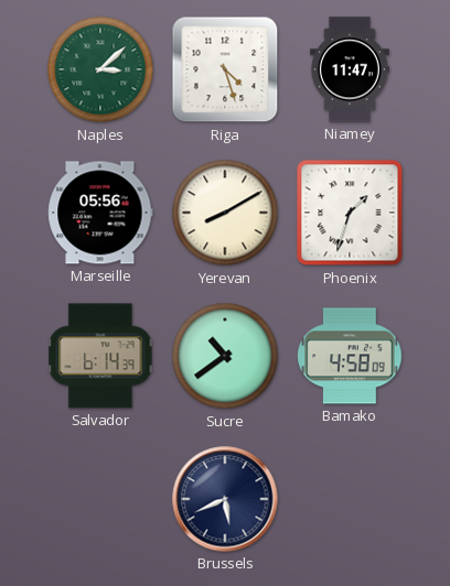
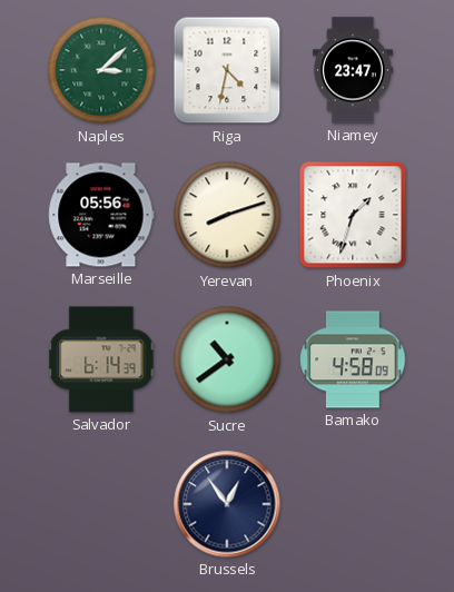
Riga: 4:27 -> 4:32 (227, 70)
Niamey: 11:47 -> 23:47 (353, 70)
Yerevan: 8:10 -> 8:12 (227, 215)
Brussels: 5:41 -> 12:54 (227, 504)
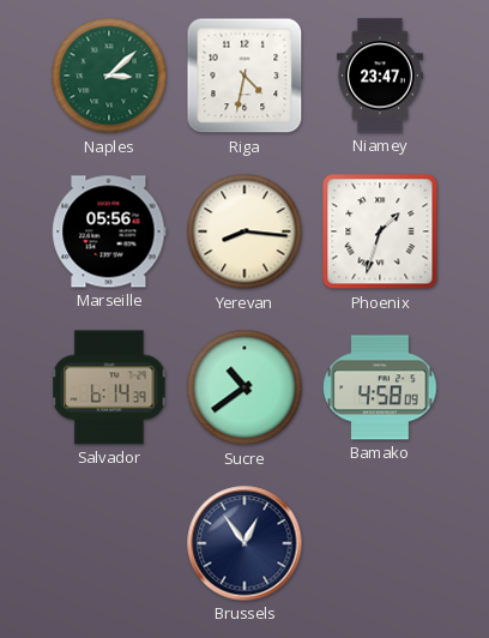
Yerevan: 8:12 -> 8:16 (244, 231)
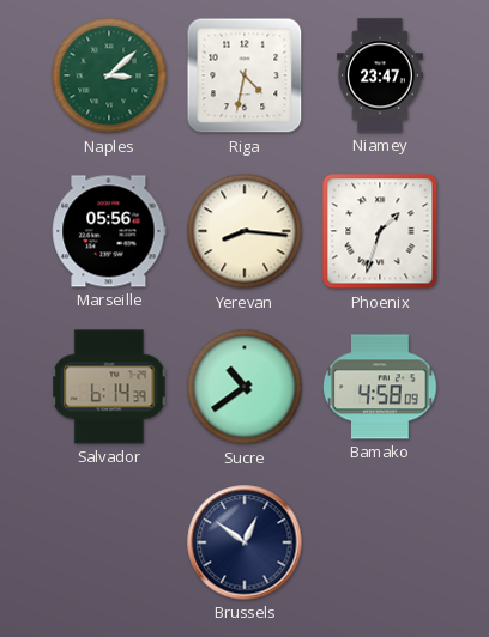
Brussels: 12:54 -> 12:51 (244, 542)
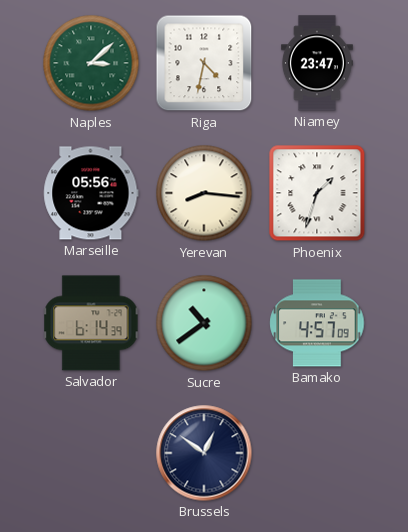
Bamako: 4:58 -> 4:57 (317, 323)
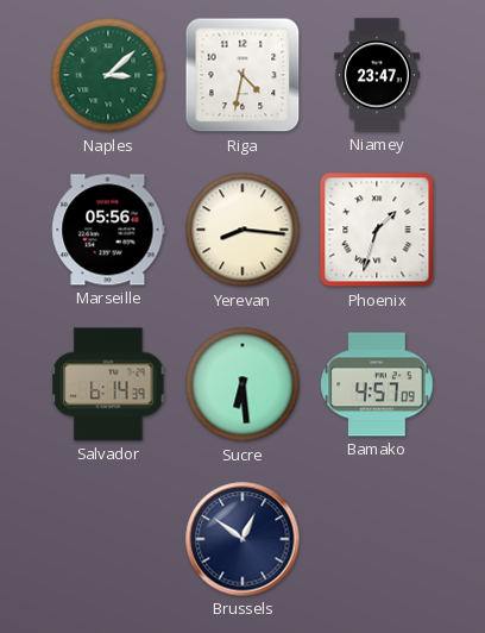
Sucre: 10:39 -> 6:29 (242, 384)
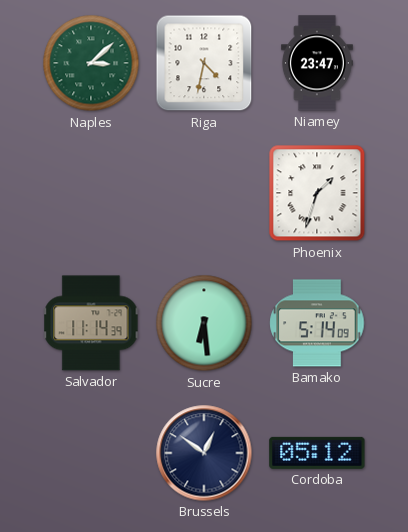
Marseille: 05:56 -> none (108, 230)
Yerevan: 8:16 -> none (242, 230)
Salvador: 6:14 -> 11:14 (91, 323)
Bamako: 4:57 -> 5:14 (317, 323)
Cordoba: none -> 05:12 (317, 453)
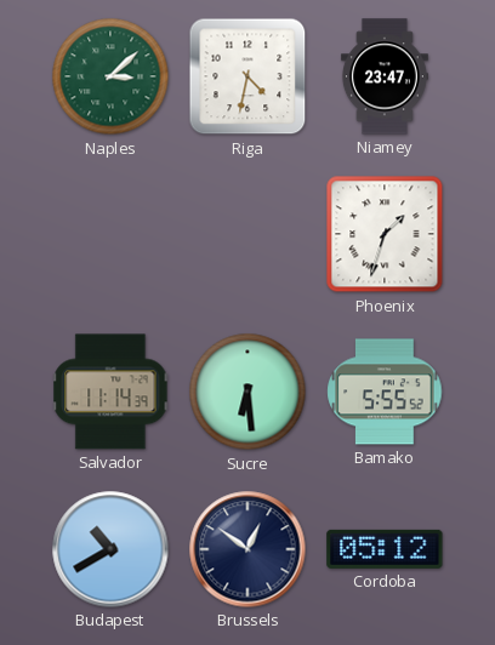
Bamako: 5:14 -> 5:55 (385, 392)
Budapest: none -> 10:40 (110, 549)
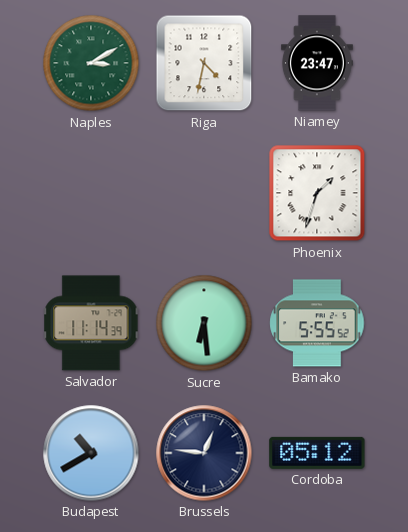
Naples: 3:08 -> 3:10 (91, 63)
Brussels: 12:51 -> 12:46 (204, 453)
